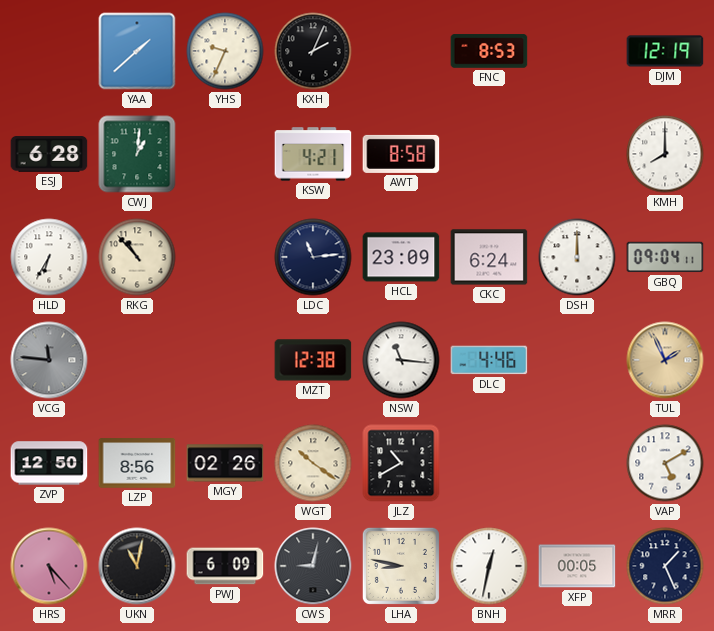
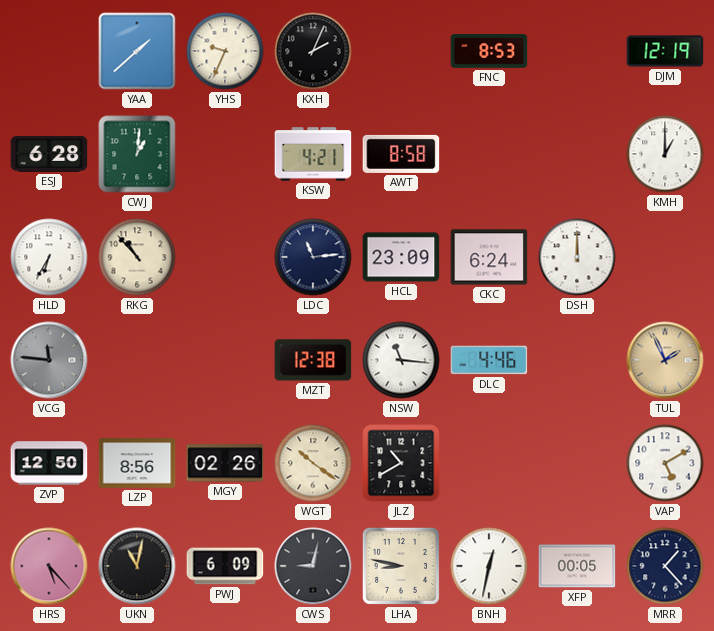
KMH: 8:00 -> 1:00 (665, 154)
GBQ: 09:04 -> none (665, 257)
MRR: 1:26 -> 1:23 (665, 566)
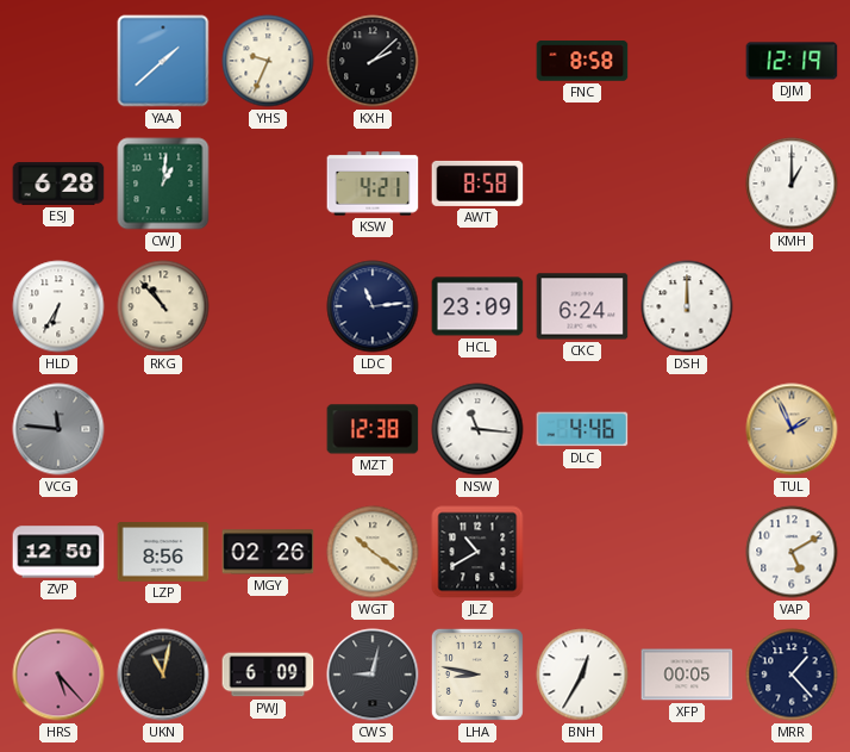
KXH: 2:04 -> 2:08 (373, 61)
FNC: 8:53 -> 8:58 (582, 61)
BNH: 12:32 -> 12:35 (582, 675)
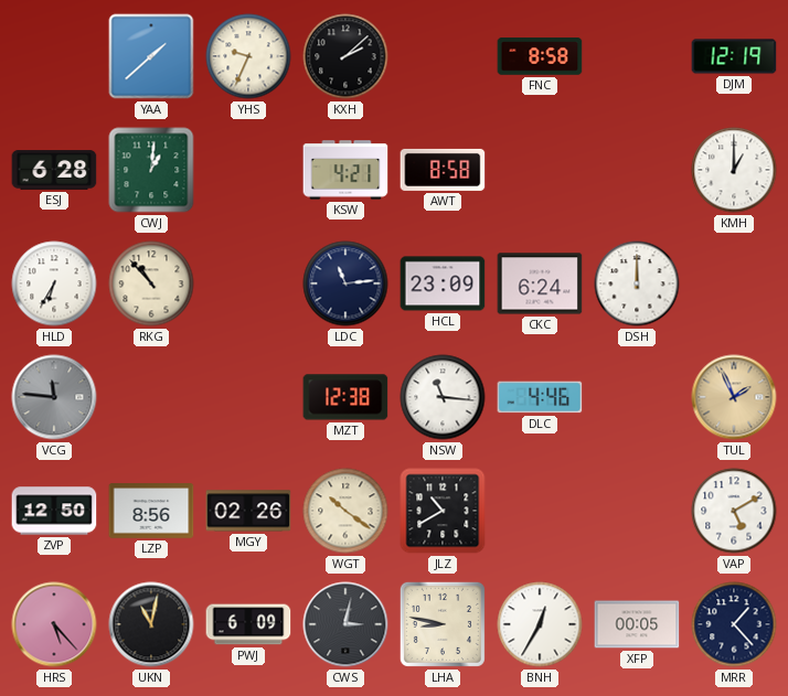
CWS: 9:02 -> 3:02 (345, 624)
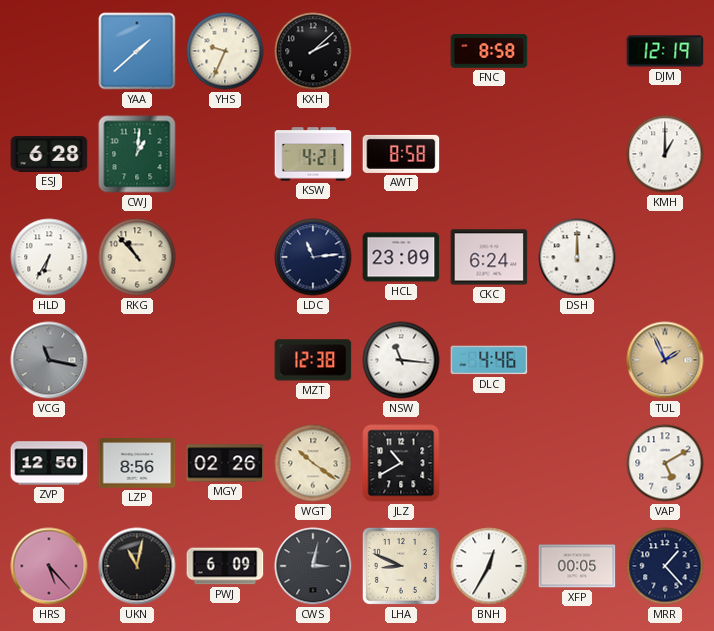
VCG: 11:46 -> 11:17 (49, 360)
LHA: 8:47 -> 8:49 (401, 566)
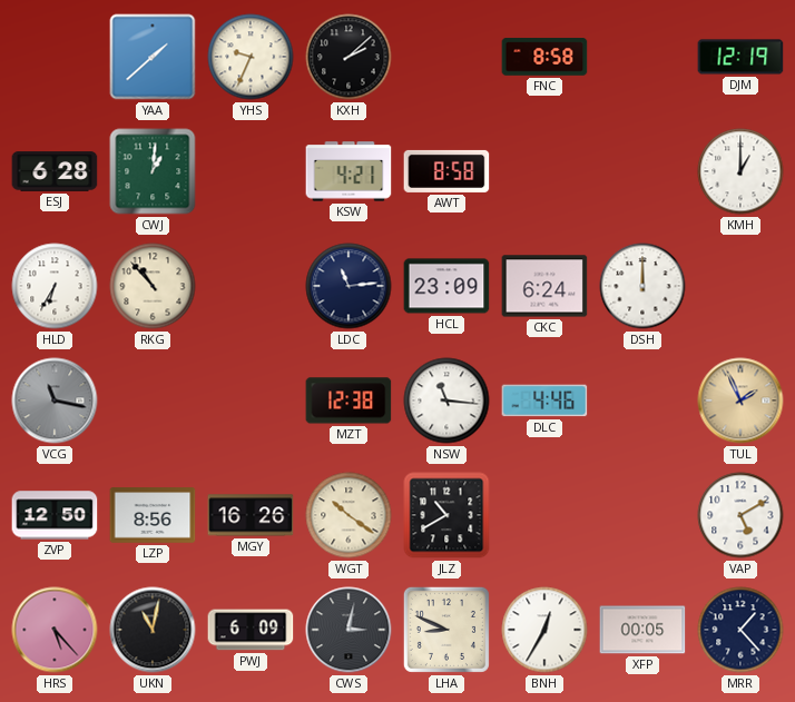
MGY: 02:26 -> 16:26 (251, 515)
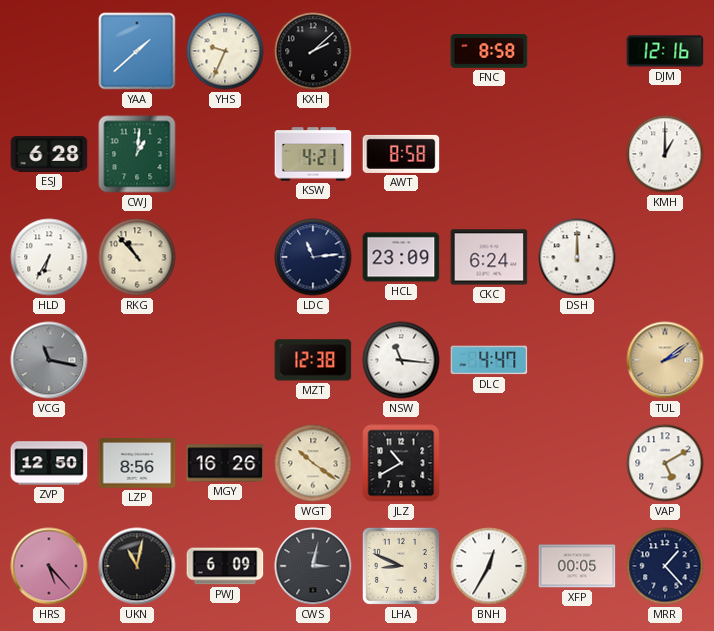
DJM: 12:19 -> 12:16 (665, 51)
DLC: 4:46 -> 4:47 (489, 360)
TUL: 1:56 -> 2:09 (665, 360)
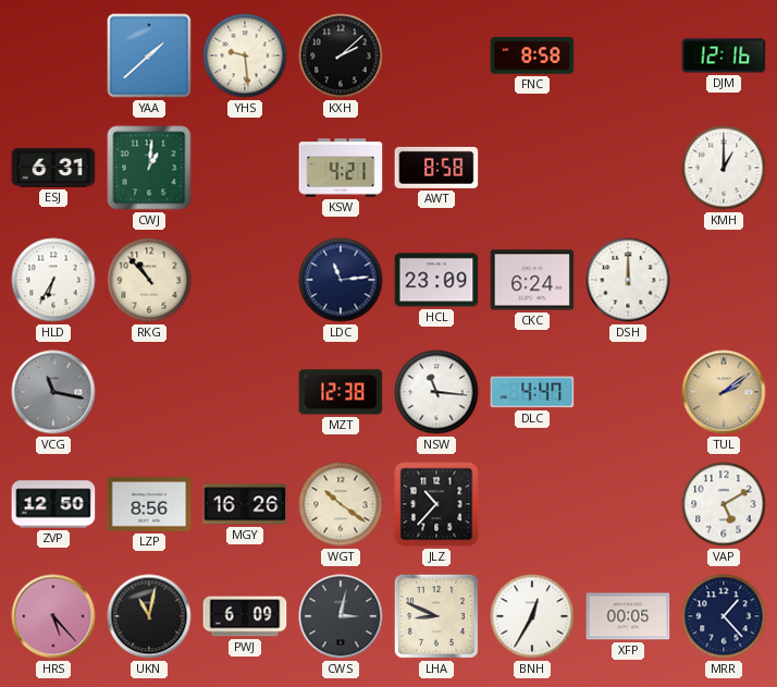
YHS: 9:34 -> 9:29 (245, 56)
ESJ: 6:28 -> 6:31 (53, 168)
JLZ: 10:40 -> 10:37 (436, 504)
